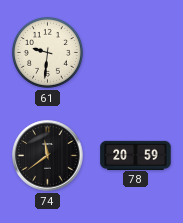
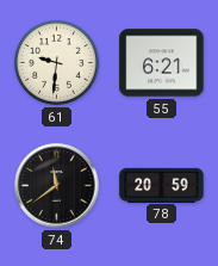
55: none -> 6:21 (162, 63)
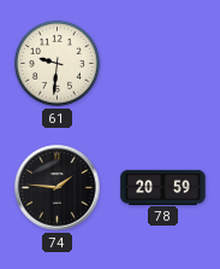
55: 6:21 -> none (162, 63)
74: 11:39 -> 1:46 (58, 188)
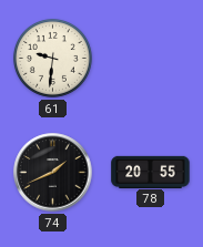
74: 1:46 -> 1:41 (53, 173)
78: 20:59 -> 20:55 (151, 172)
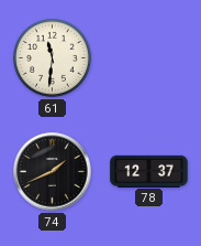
61: 9:31 -> 11:31 (52, 57)
78: 20:55 -> 12:37 (149, 171)
